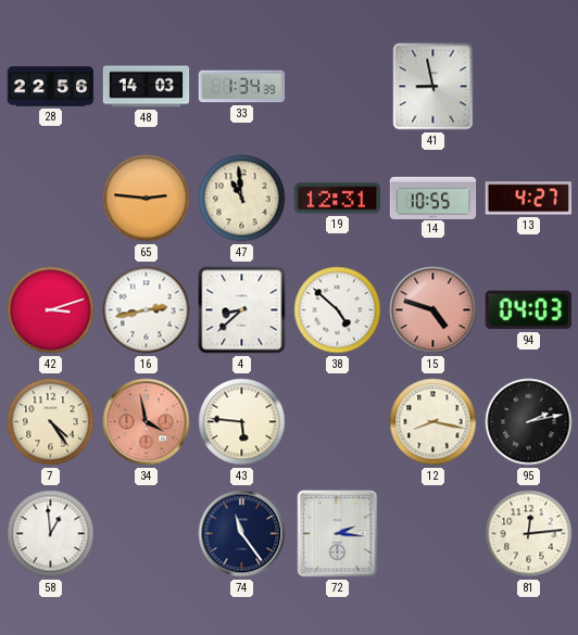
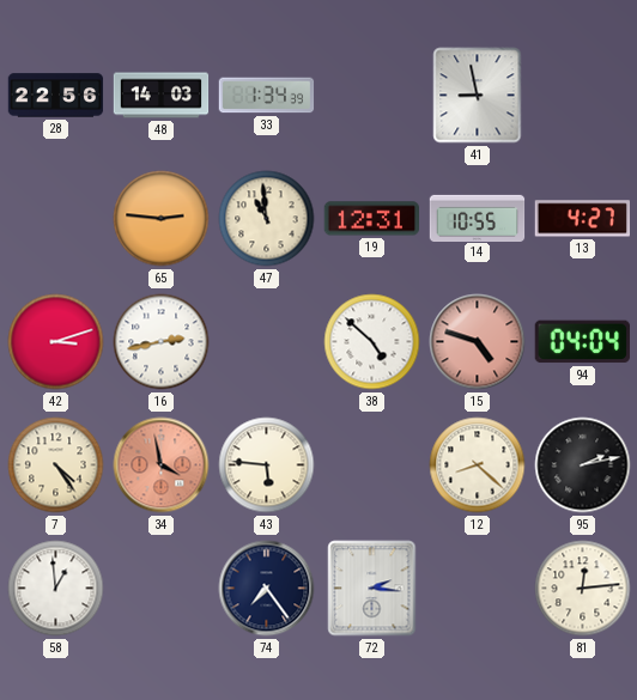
4: 8:38 -> none (242, 310)
94: 04:03 -> 04:04 (582, 342)
12: 8:17 -> 8:22 (478, 465)
74: 11:24 -> 7:24 (267, 589)
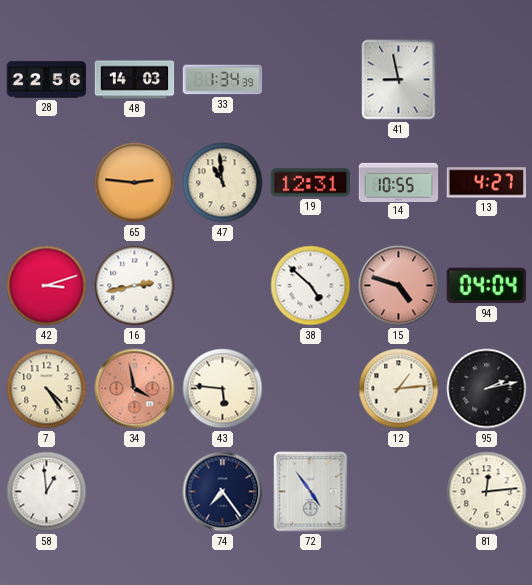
12: 8:22 -> 1:14 (399, 389)
72: 2:16 -> 4:54 (311, 492)
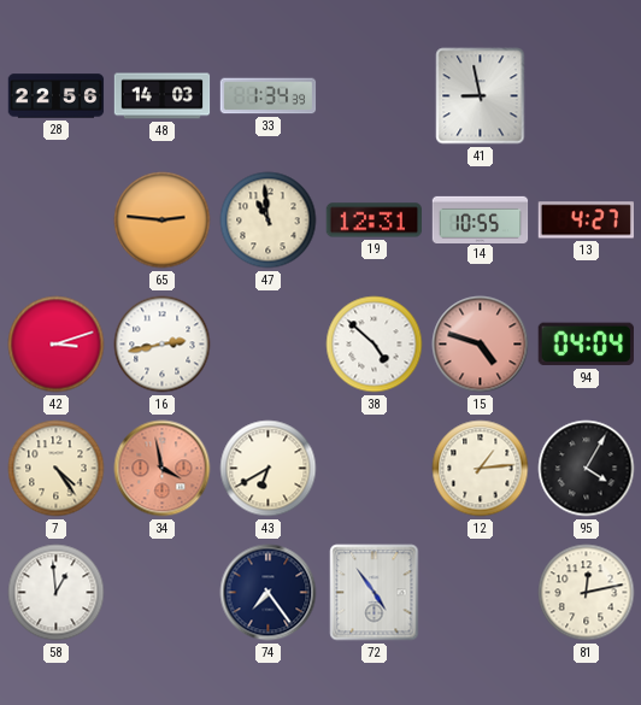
43: 5:46 -> 6:40 (269, 469)
95: 2:13 -> 4:05 (587, 469)
81: 12:14 -> 12:13 (587, 593)
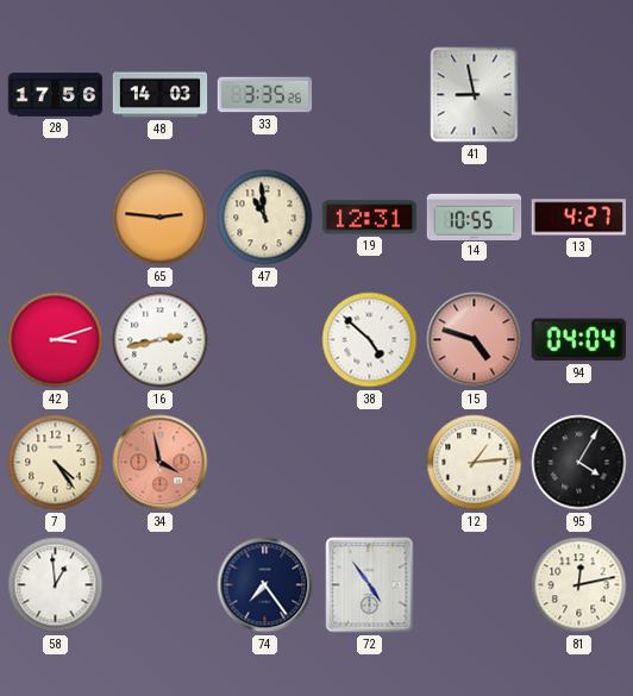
28: 22:56 -> 17:56 (56, 95)
33: 1:34 -> 3:35 (265, 95)
43: 6:40 -> none (269, 469)
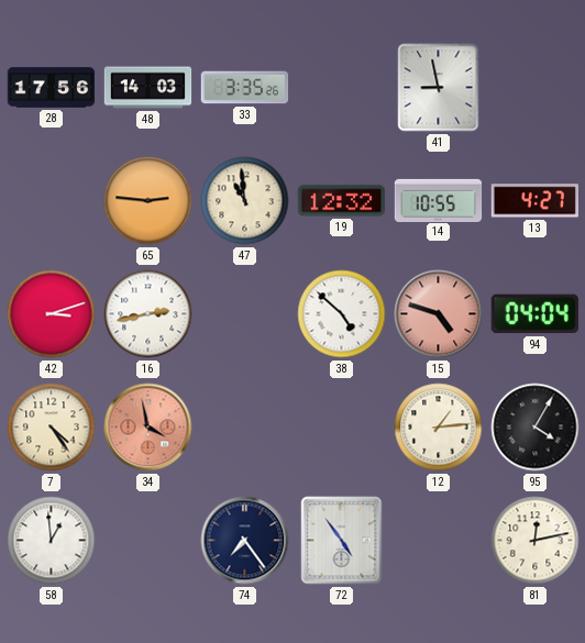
19: 12:31 -> 12:32 (341, 201)
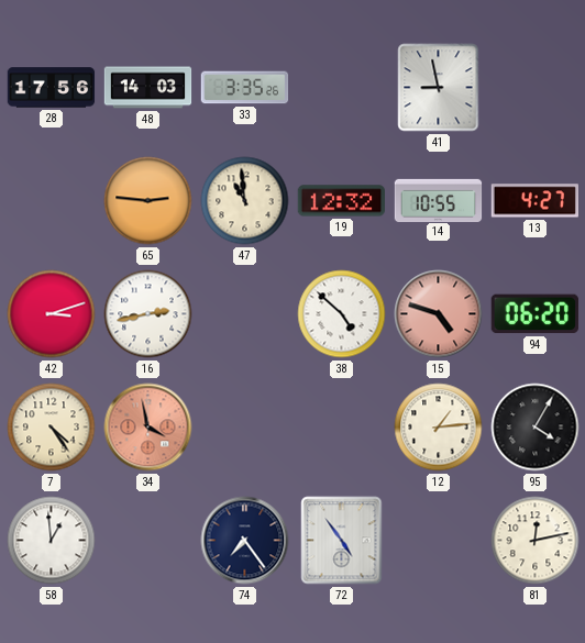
94: 04:04 -> 06:20 (534, 314)
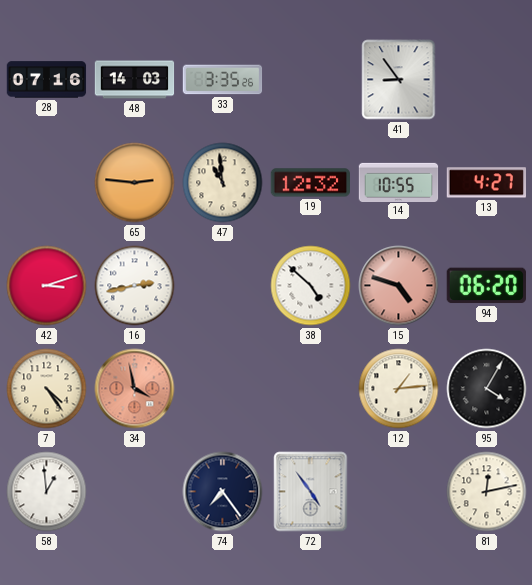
28: 17:56 -> 07:16 (47, 80)
41: 8:58 -> 8:54 (399, 80)
